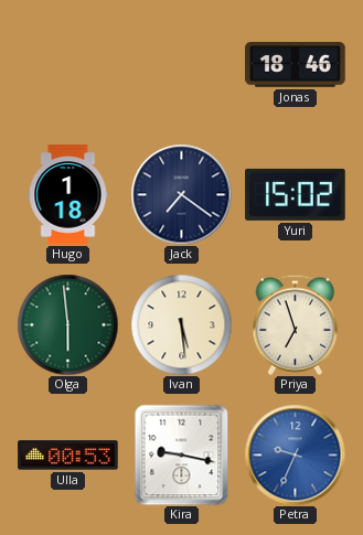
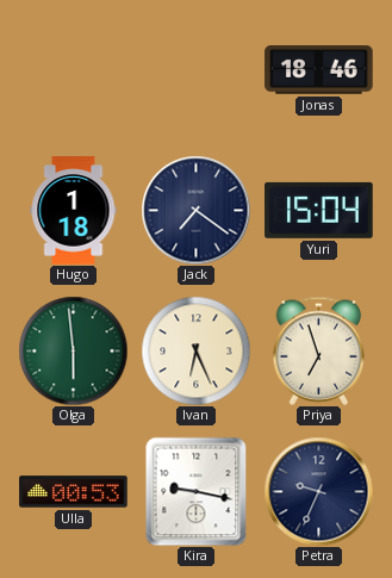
Yuri: 15:02 -> 15:04 (319, 210)
Ivan: 5:29 -> 6:26 (195, 350)
Petra dial: blue -> navy (318, 491)
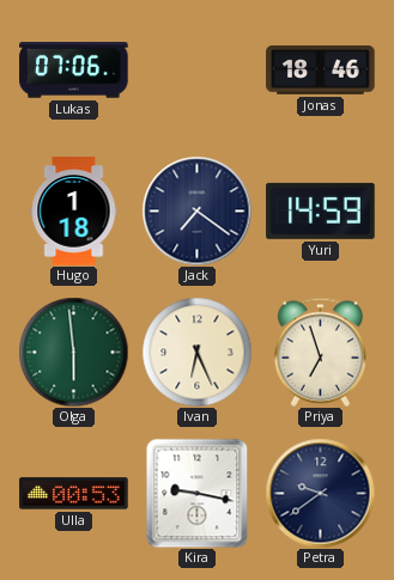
Lukas: none -> 07:06 (74, 71)
Yuri: 15:04 -> 14:59 (321, 210)
Petra: 9:34 -> 9:39 (320, 493)
